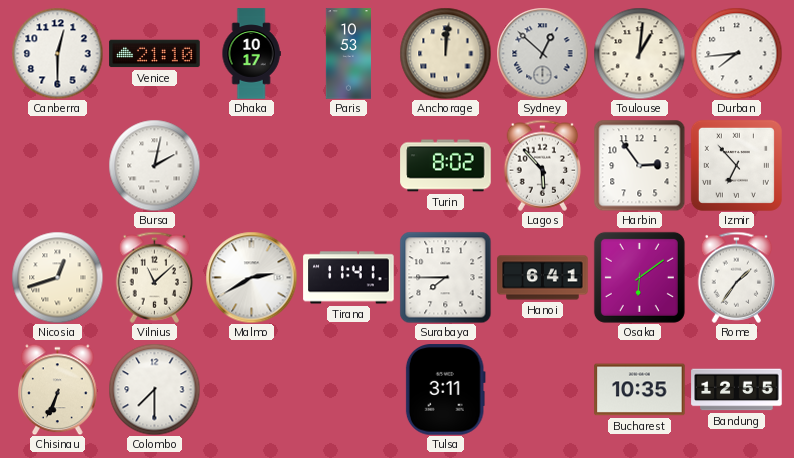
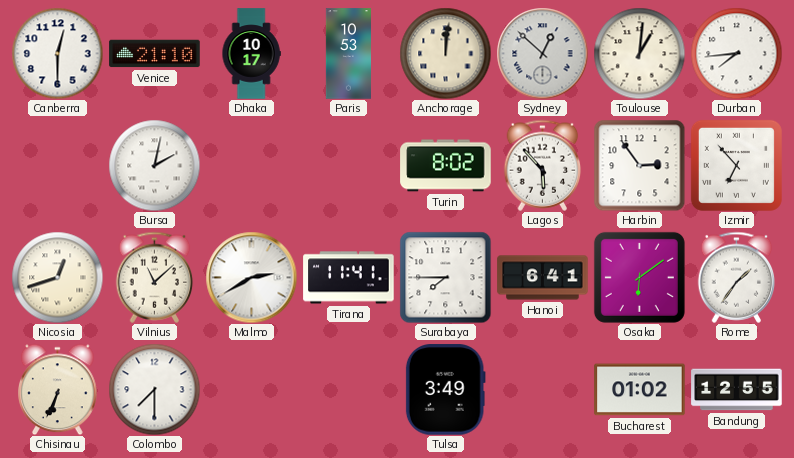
Tulsa: 3:11 -> 3:49 (445, 390)
Bucharest: 10:35 -> 01:02 (640, 390)
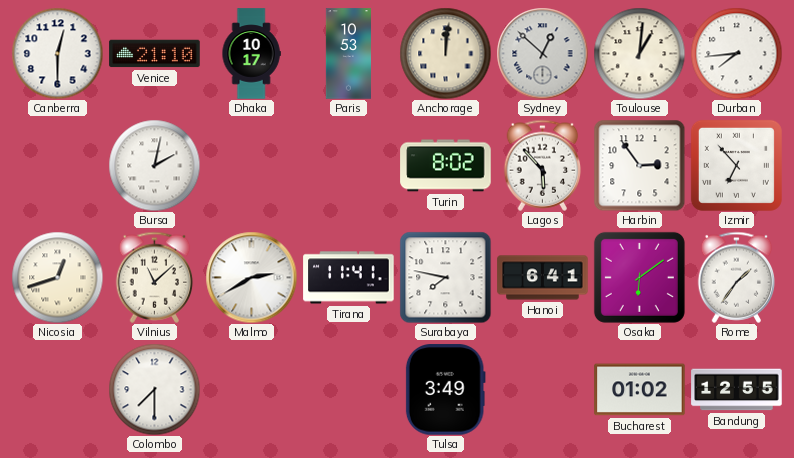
Surabaya: 7:45 -> 7:47 (445, 277)
Chisinau: 6:34 -> none (58, 389)
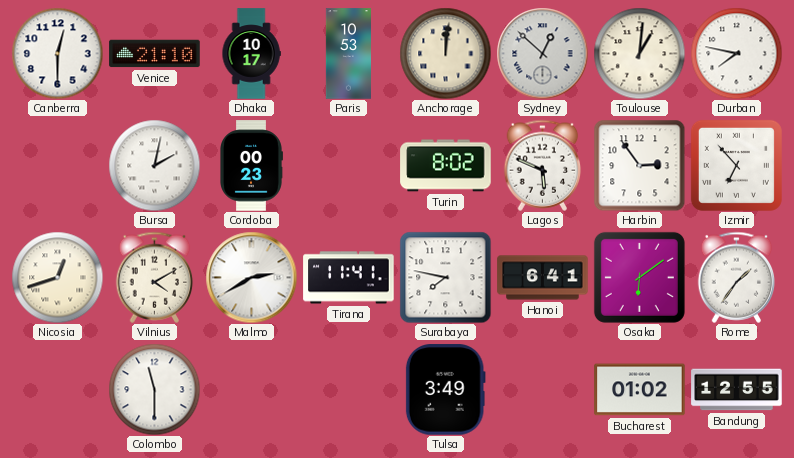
Durban: 7:44 -> 7:47 (736, 53)
Cordoba: none -> 00:23 (252, 166)
Lagos: 5:53 -> 5:49 (543, 165)
Vilnius: 11:08 -> 4:10 (155, 277)
Colombo: 7:30 -> 11:30 (154, 389)
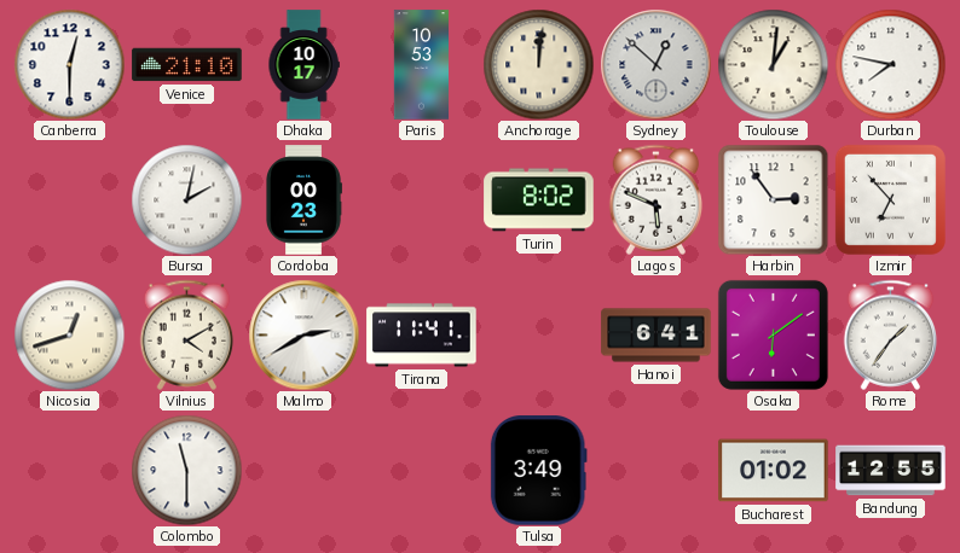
Surabaya: 7:47 -> none (445, 277)
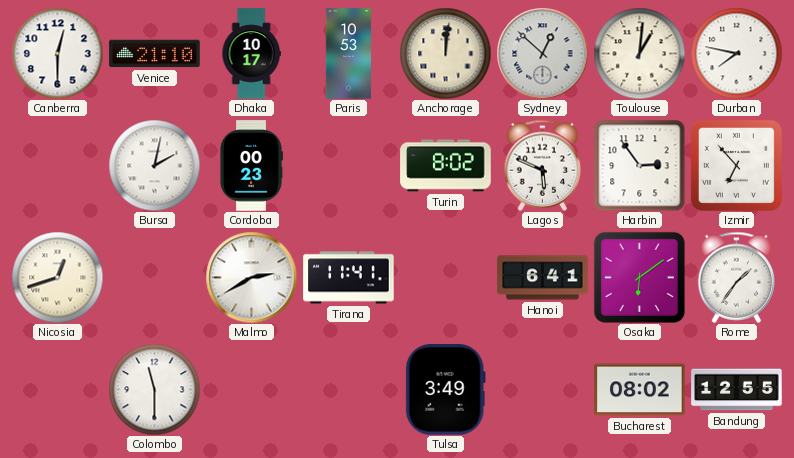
Vilnius: 4:10 -> none (187, 334)
Bucharest: 01:02 -> 08:02 (640, 390)
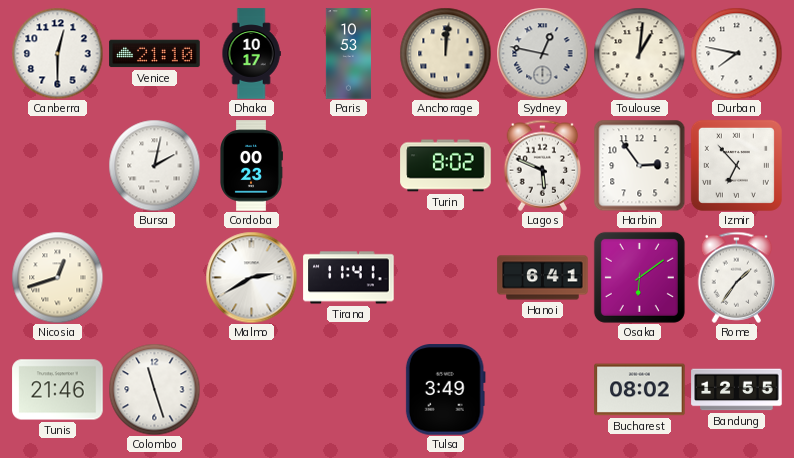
Sydney: 12:52 -> 12:47 (542, 53)
Tunis: none -> 21:46 (58, 390)
Colombo: 11:30 -> 11:27 (154, 389)
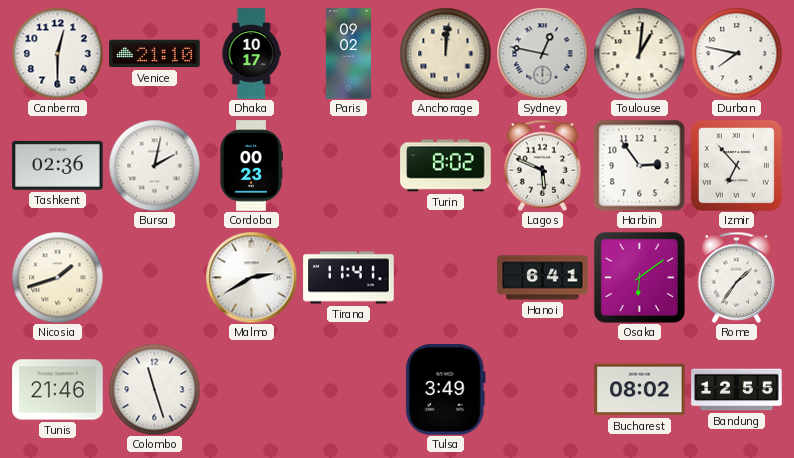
Paris: 10:53 -> 09:02 (349, 54)
Tashkent: none -> 02:36 (58, 165)
Nicosia: 12:42 -> 1:42 (57, 277)
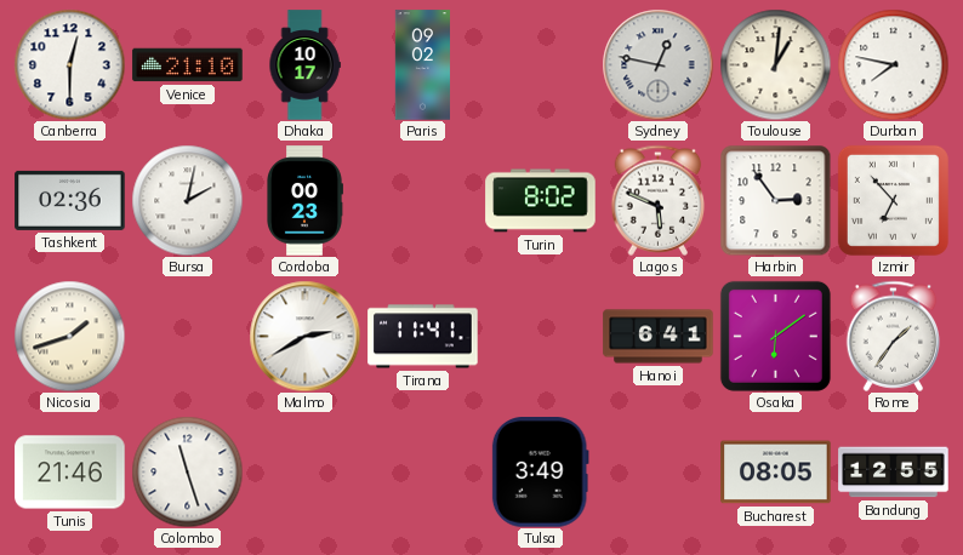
Anchorage: 12:01 -> none (445, 53)
Bucharest: 08:02 -> 08:05 (776, 473)
